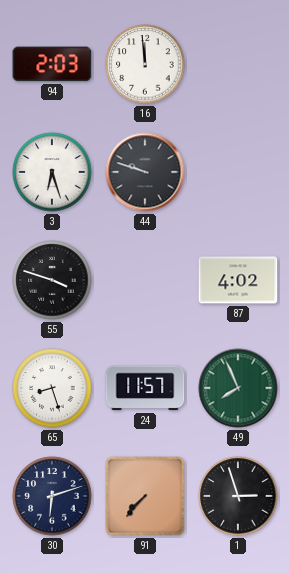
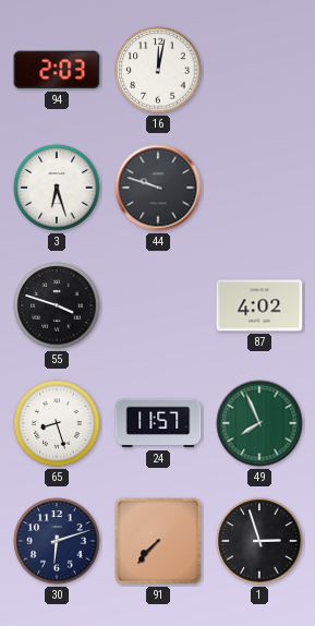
16: 11:59 -> 12:02 (158, 70)
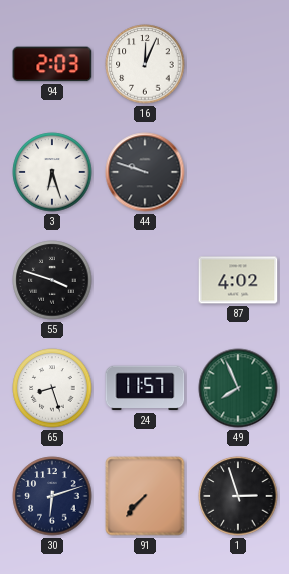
16: 12:02 -> 12:04 (145, 64)
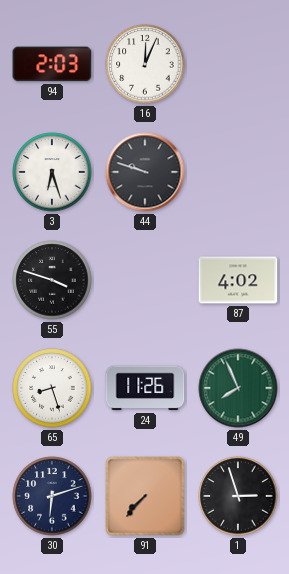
24: 11:57 -> 11:26 (145, 388)
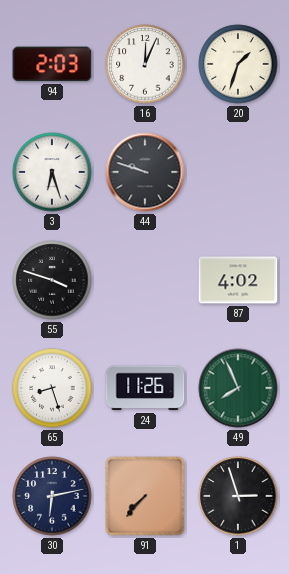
20: none -> 1:33 (238, 64)
30: 6:12 -> 6:13 (52, 496)
